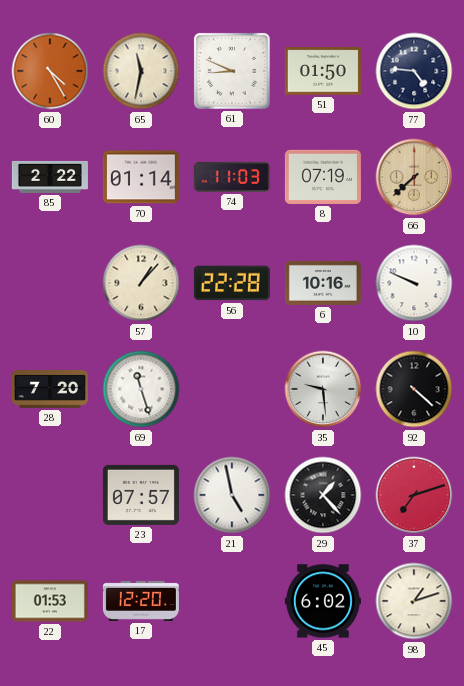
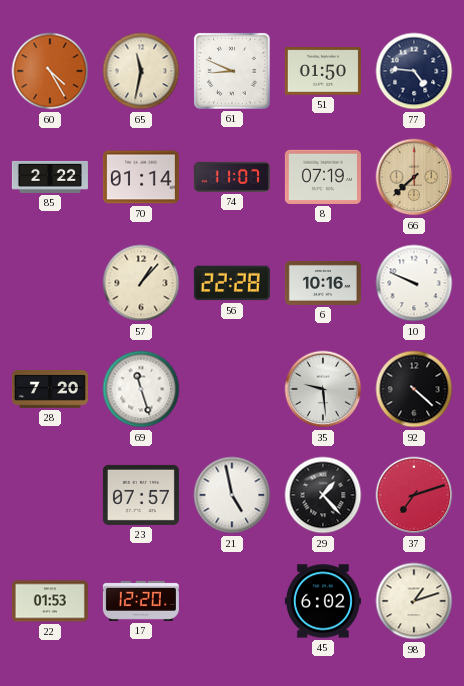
74: 11:03 -> 11:07 (232, 177)
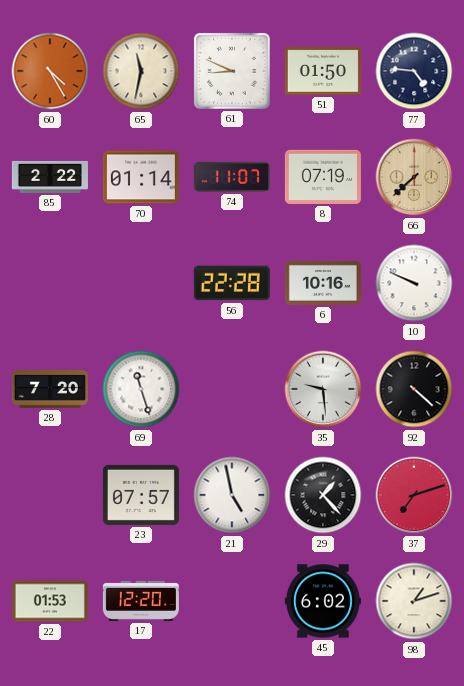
57: 1:07 -> none (141, 283)
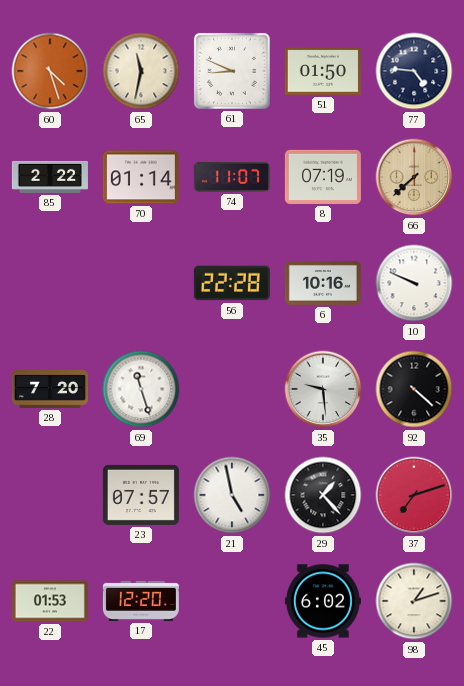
60: 4:25 -> 4:27 (50, 71)
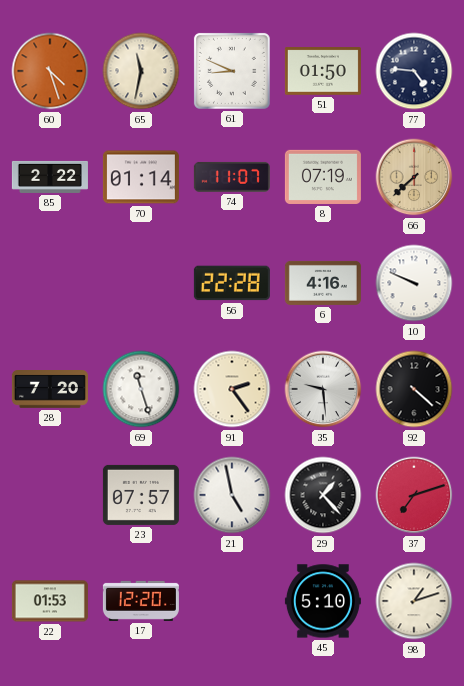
6: 10:16 -> 4:16 (323, 283)
91: none -> 2:24 (232, 389)
45: 6:02 -> 5:10 (323, 601)
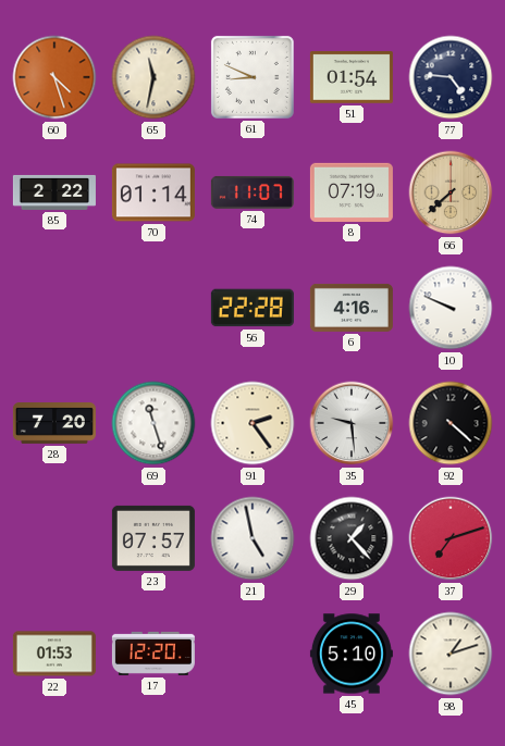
51: 01:50 -> 01:54 (352, 77)
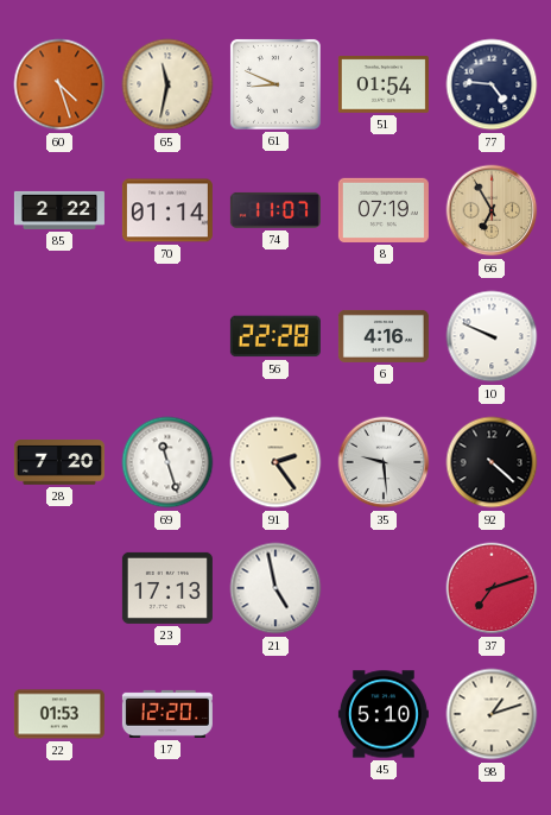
66: 7:38 -> 6:55 (492, 210)
23: 07:57 -> 17:13 (167, 588)
29: 1:23 -> none (352, 538)
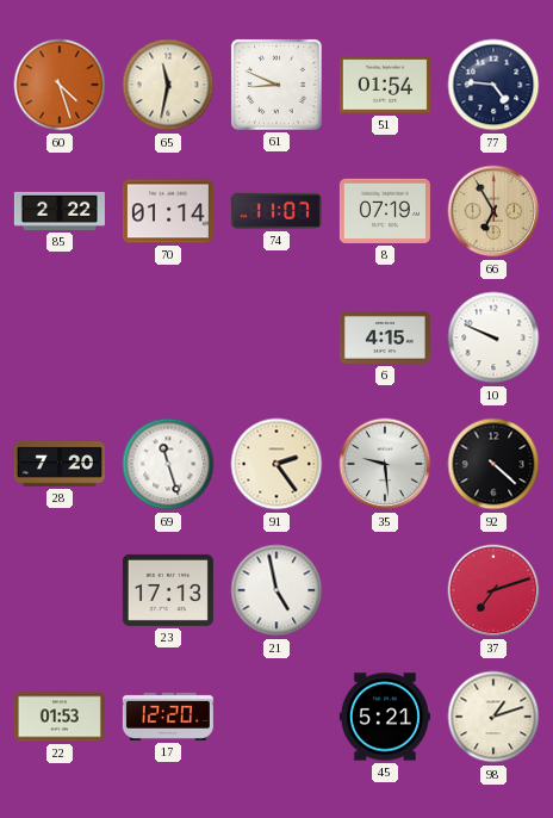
56: 22:28 -> none (275, 336)
6: 4:16 -> 4:15 (385, 337)
45: 5:10 -> 5:21 (385, 717)
